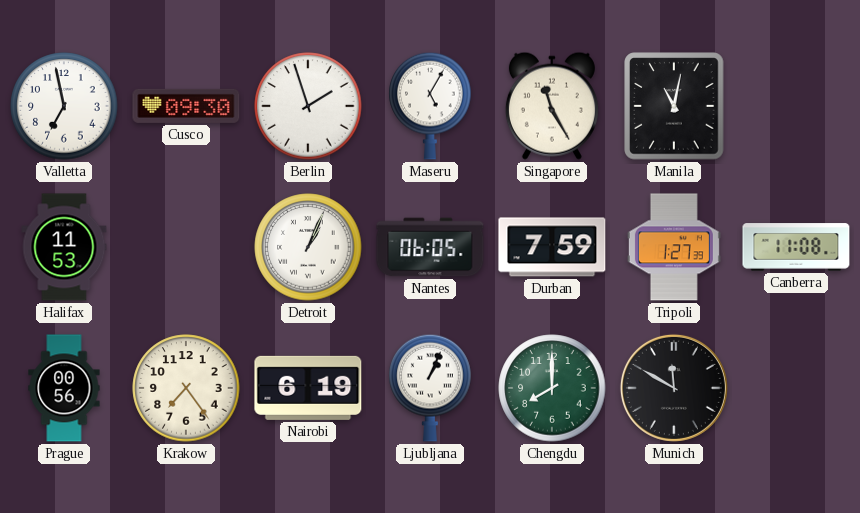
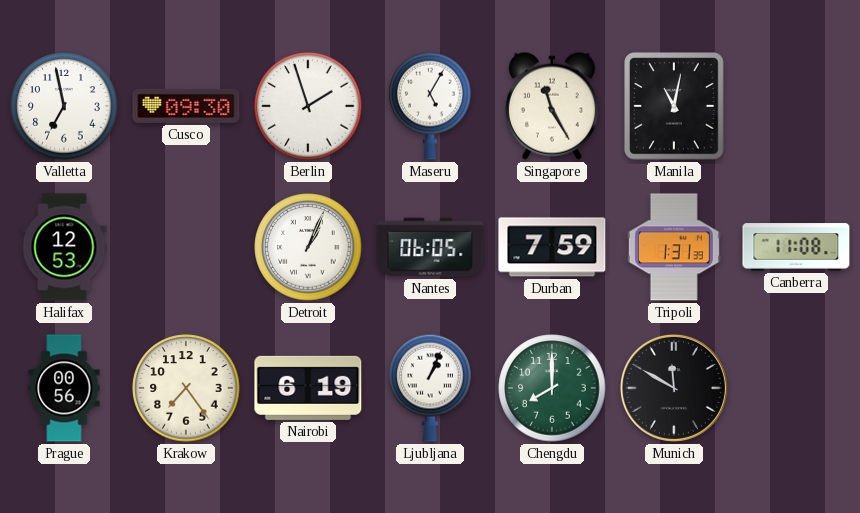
Halifax: 11:53 -> 12:53 (64, 247)
Tripoli: 1:27 -> 1:31 (674, 247)
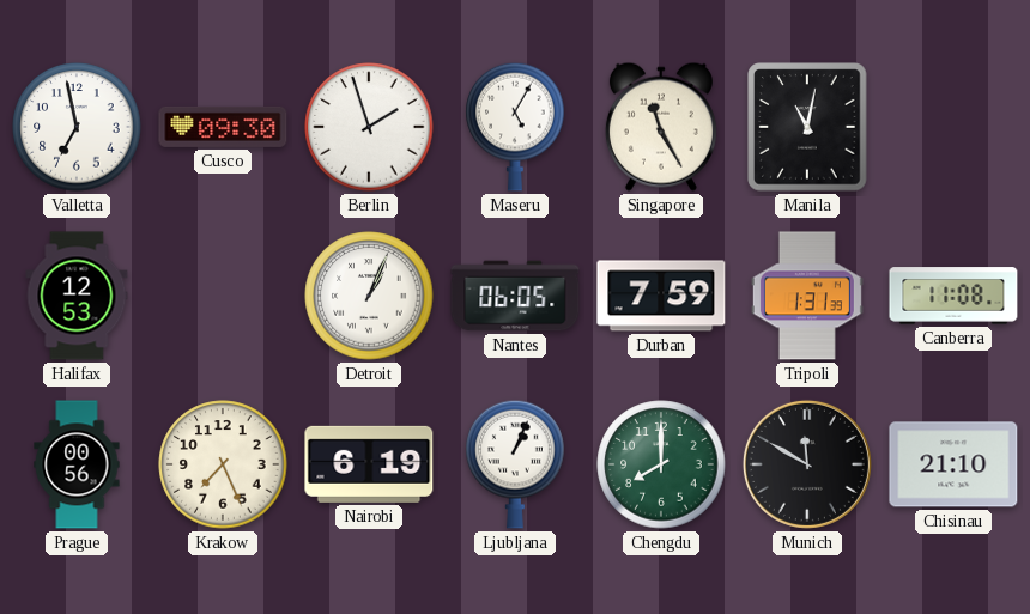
Krakow: 7:24 -> 7:26 (223, 464)
Chisinau: none -> 21:10 (953, 464)
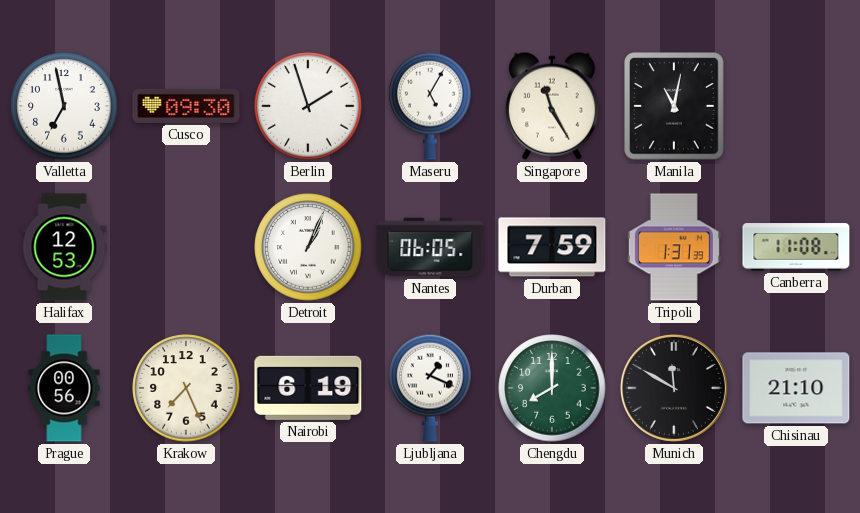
Ljubljana: 1:04 -> 1:19 (430, 388)
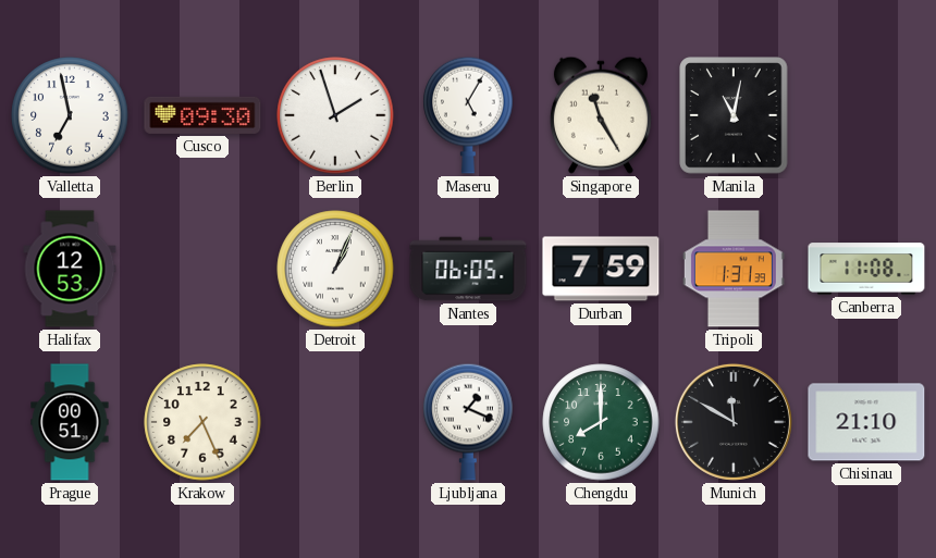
Prague: 00:56 -> 00:51 (70, 422)
Nairobi: 6:19 -> none (308, 388)
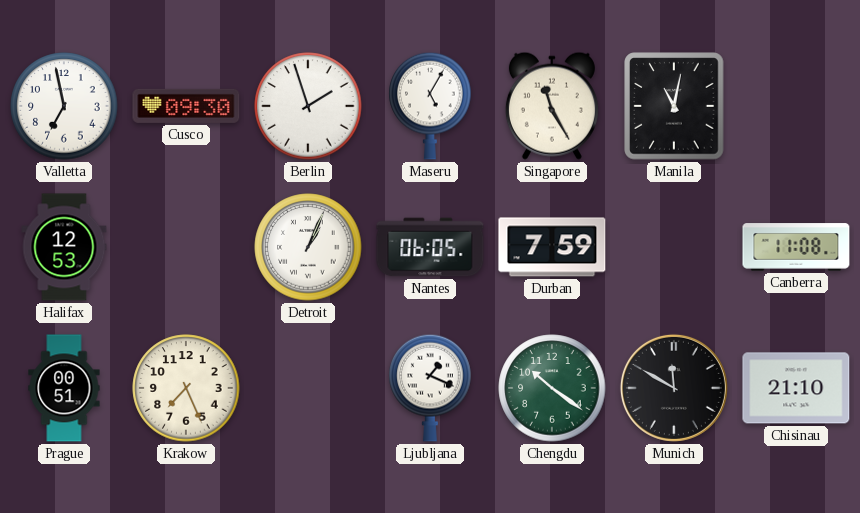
Tripoli: 1:31 -> none (734, 269)
Chengdu: 8:00 -> 10:21 (552, 388)
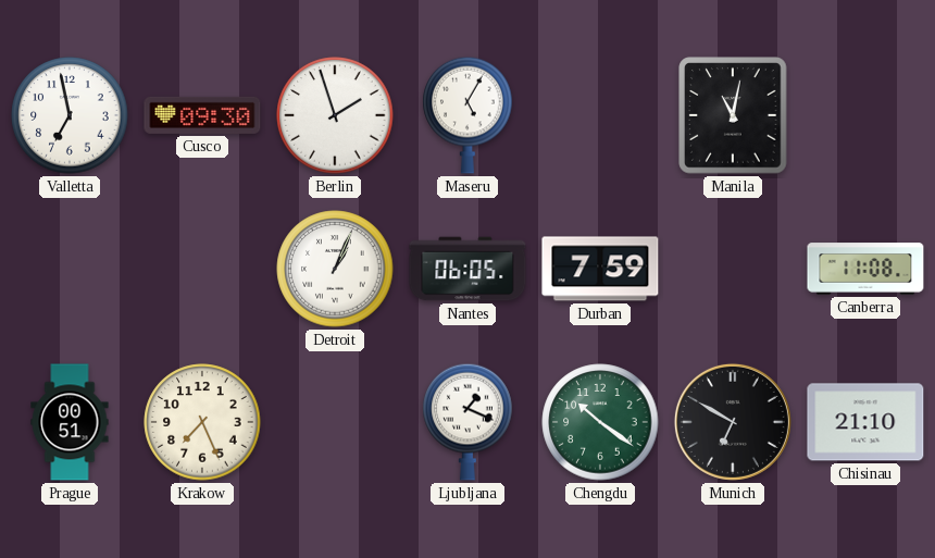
Singapore: 11:25 -> none (552, 106)
Halifax: 12:53 -> none (64, 247)
Munich: 11:50 -> 6:50 (733, 422)
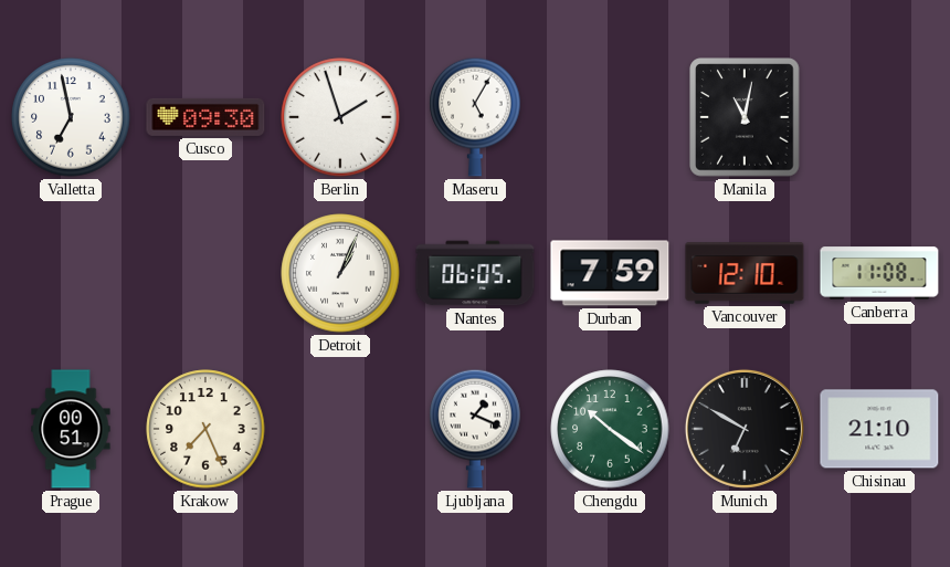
Vancouver: none -> 12:10 (745, 273)
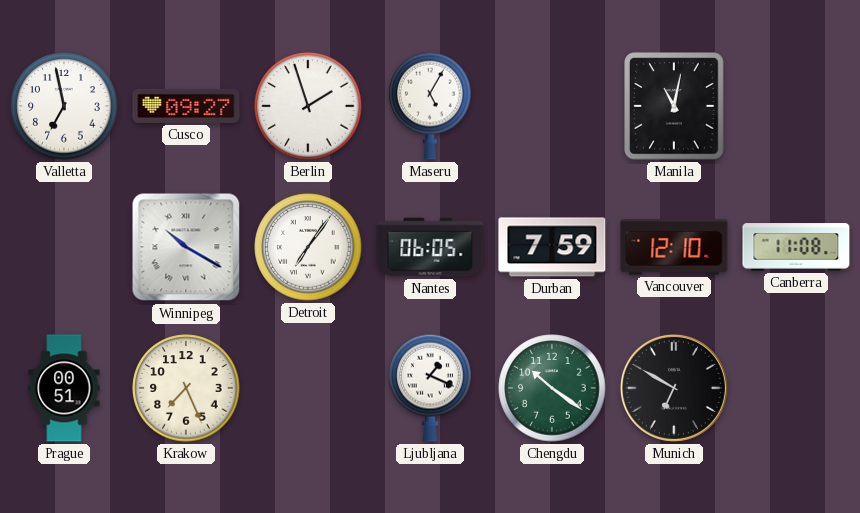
Cusco: 09:30 -> 09:27 (186, 106)
Winnipeg: none -> 10:20 (186, 247)
Detroit: 1:04 -> 7:06 (308, 247)
Chisinau: 21:10 -> none (879, 429)
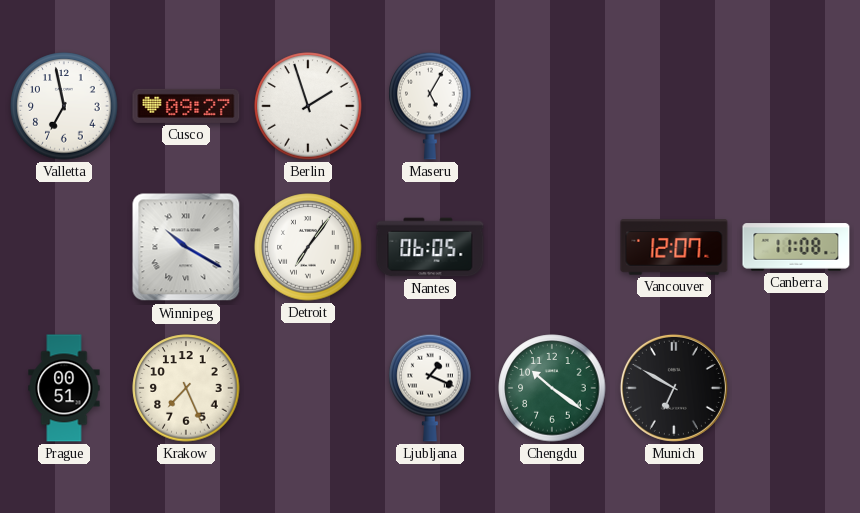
Manila: 11:02 -> none (674, 106)
Durban: 7:59 -> none (552, 247)
Vancouver: 12:10 -> 12:07 (674, 247)
